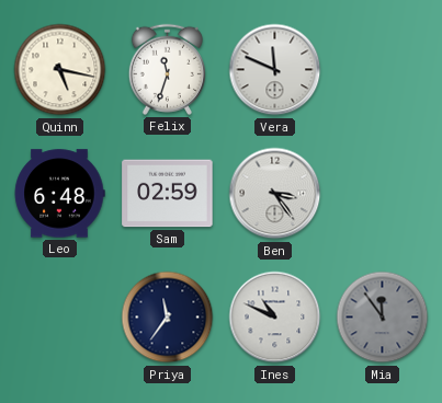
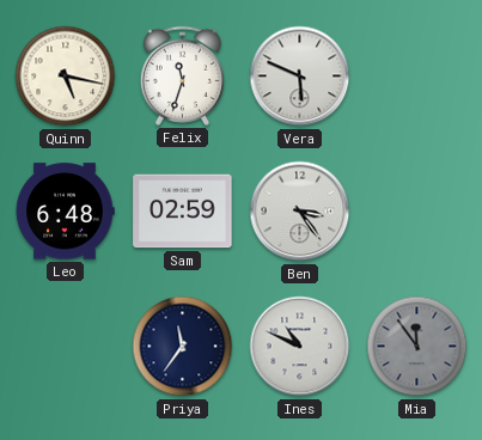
Vera: 11:49 -> 5:49 (300, 77)
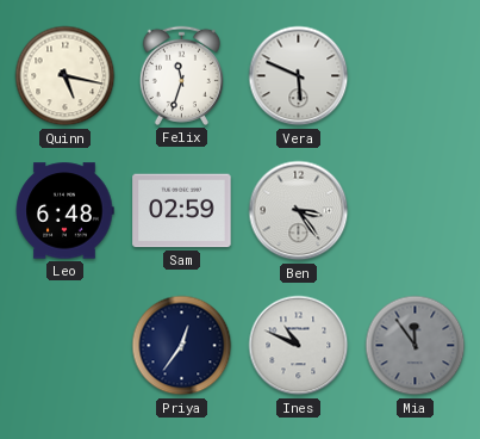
Priya: 11:36 -> 12:36 (182, 346)
